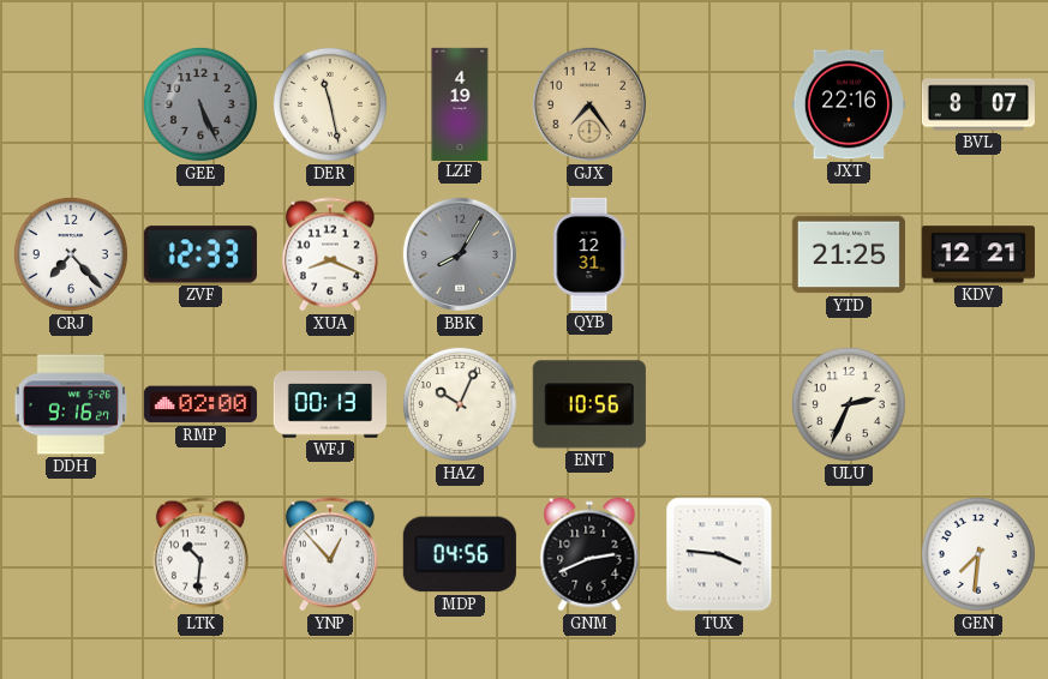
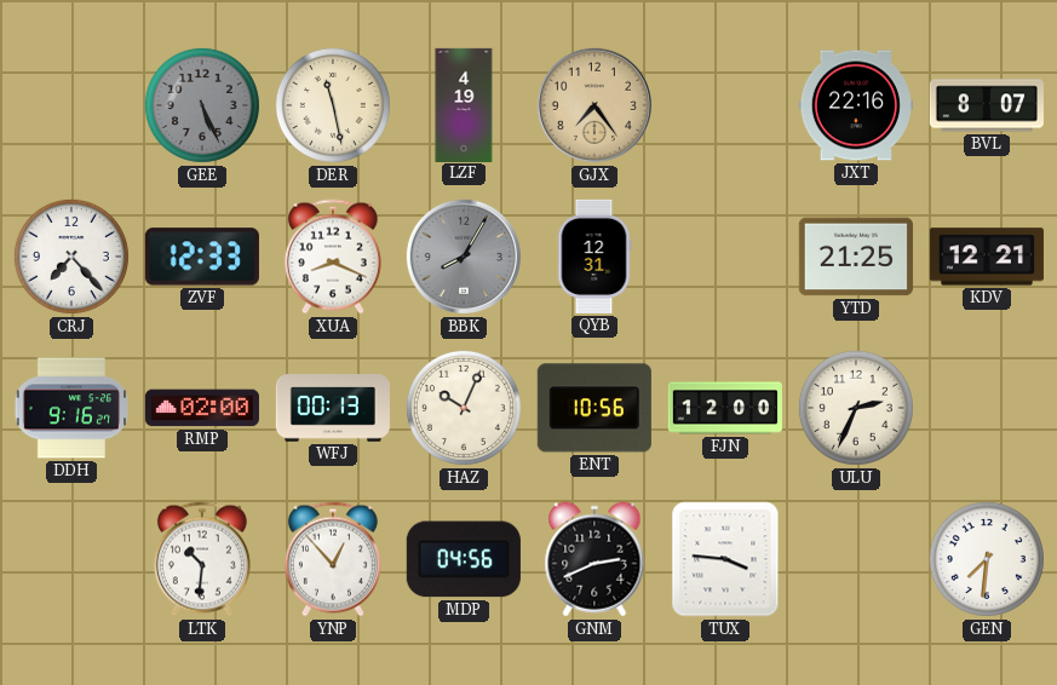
FJN: none -> 12:00 (724, 408)
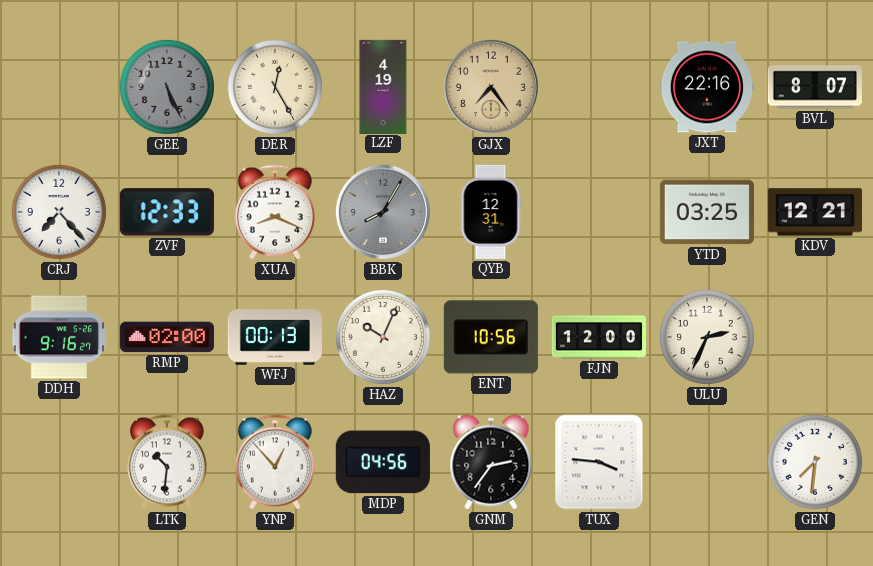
DER: 11:28 -> 12:25 (275, 87)
YTD: 21:25 -> 03:25 (707, 212)
GNM: 2:41 -> 2:36 (491, 462)
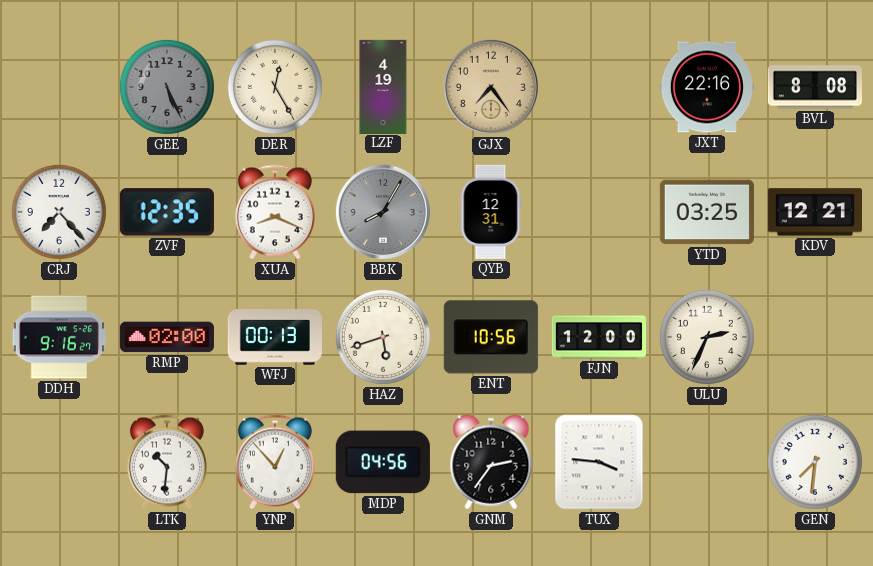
BVL: 8:07 -> 8:08 (815, 87)
ZVF: 12:33 -> 12:35 (167, 212)
HAZ: 10:04 -> 5:42 (383, 337)
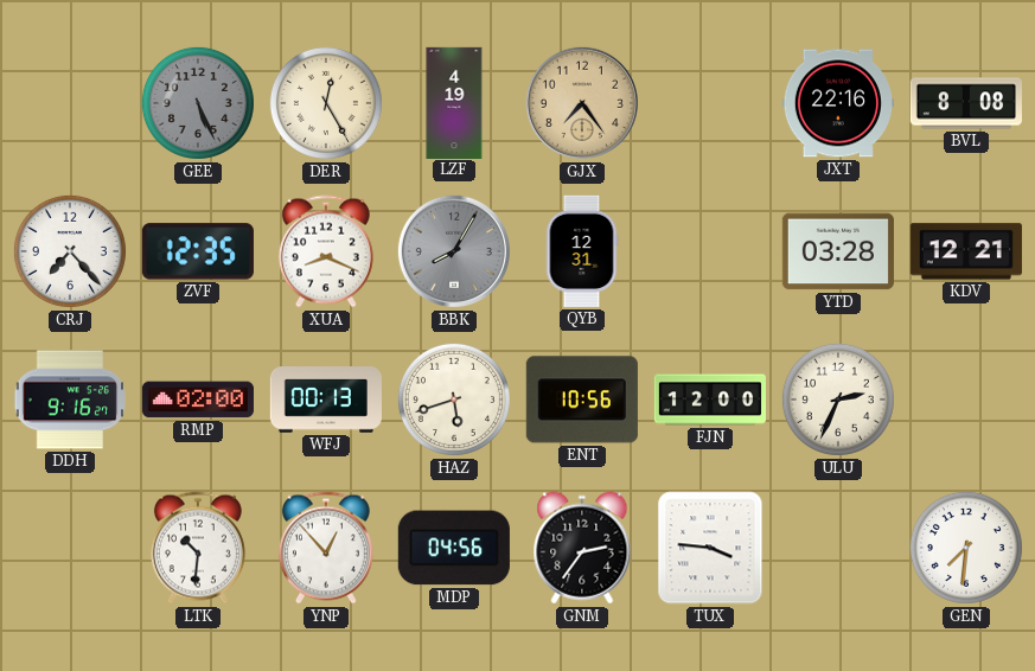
YTD: 03:25 -> 03:28 (838, 251)
